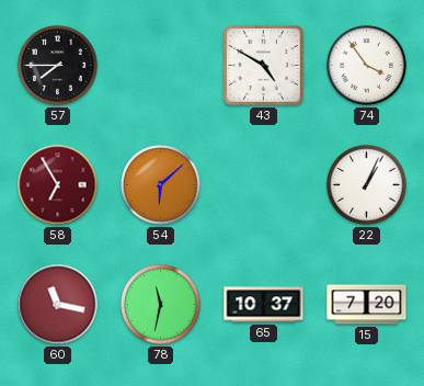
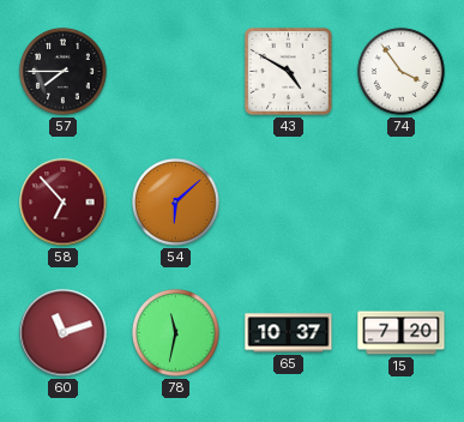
58: 6:55 -> 6:53 (64, 203)
22: 1:04 -> none (367, 185)
60: 11:17 -> 11:12 (64, 333)
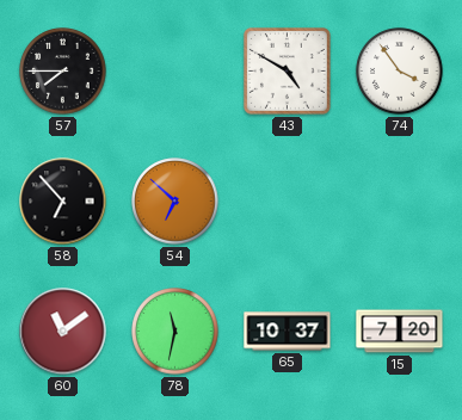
58 dial: burgundy -> black (63, 202)
54: 6:08 -> 6:52 (175, 202)
60: 11:12 -> 11:09 (63, 332)
